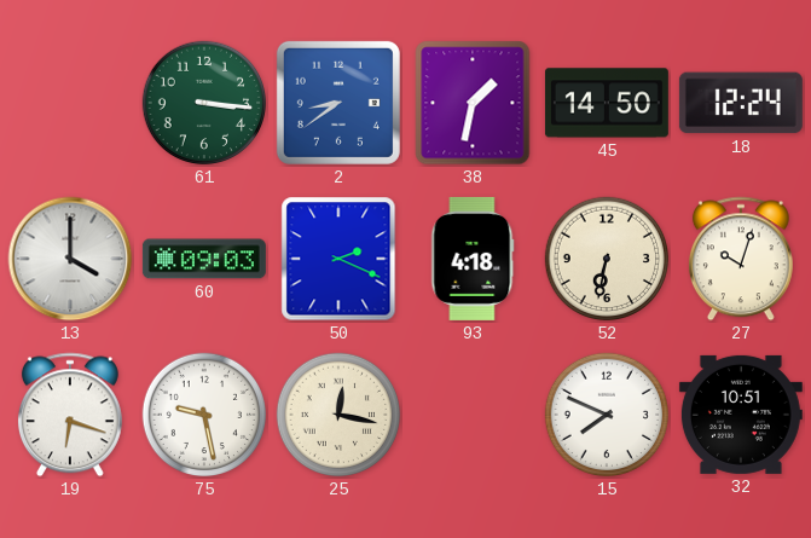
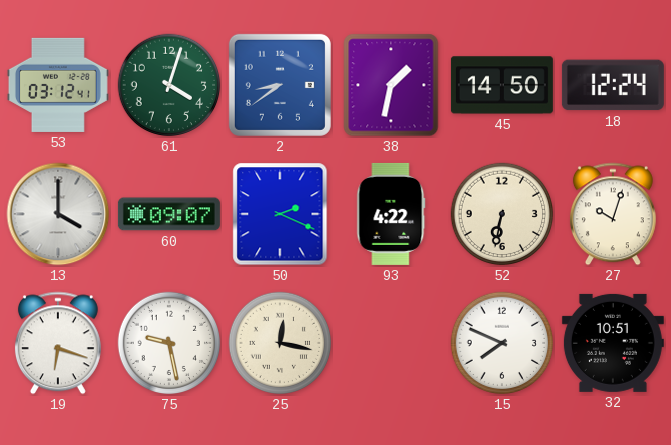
53: none -> 03:12 (58, 85)
61: 3:16 -> 4:03 (169, 85)
60: 09:03 -> 09:07 (169, 214)
93: 4:18 -> 4:22 (391, 214)
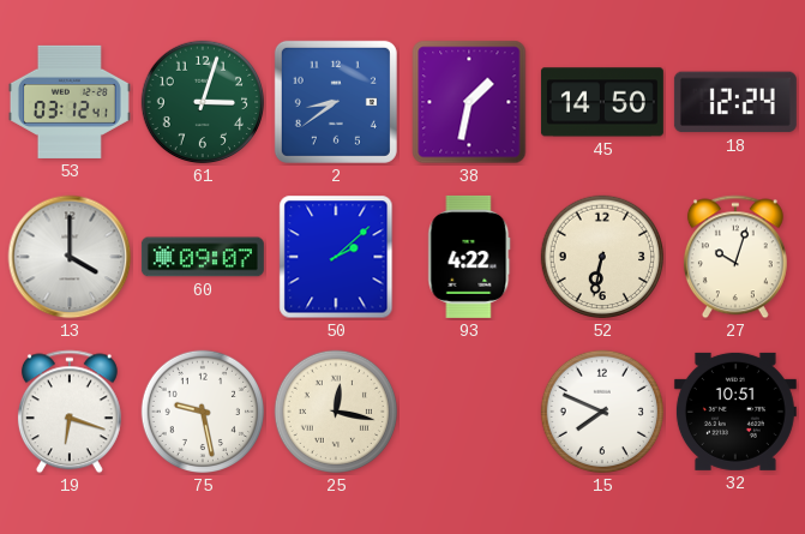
61: 4:03 -> 3:03 (203, 102)
50: 2:19 -> 2:08 (336, 257)
